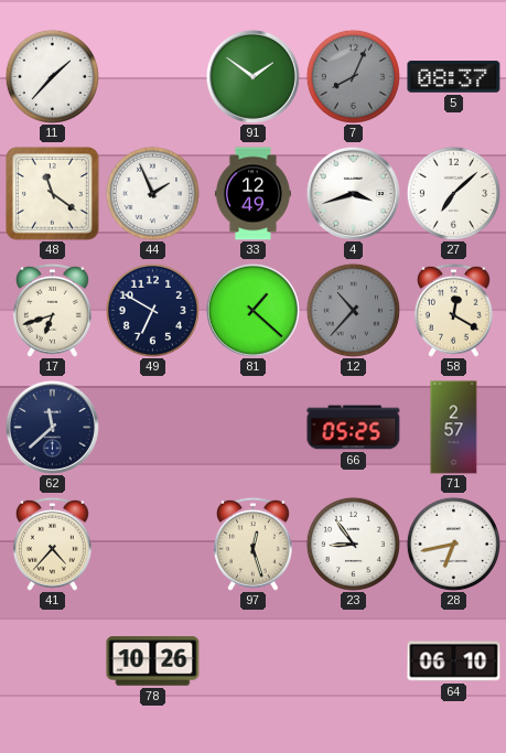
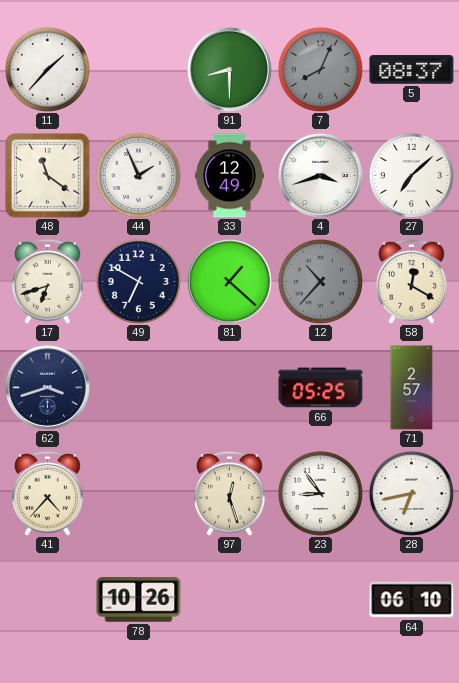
91: 1:51 -> 8:30 (229, 69)
62: 11:38 -> 3:42 (47, 387)
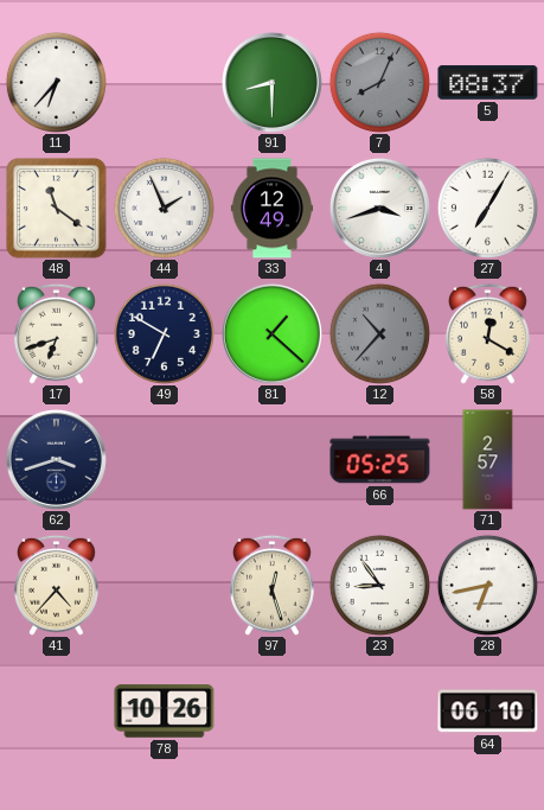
11: 1:37 -> 6:37 (56, 82)
27: 7:08 -> 7:05 (487, 208)
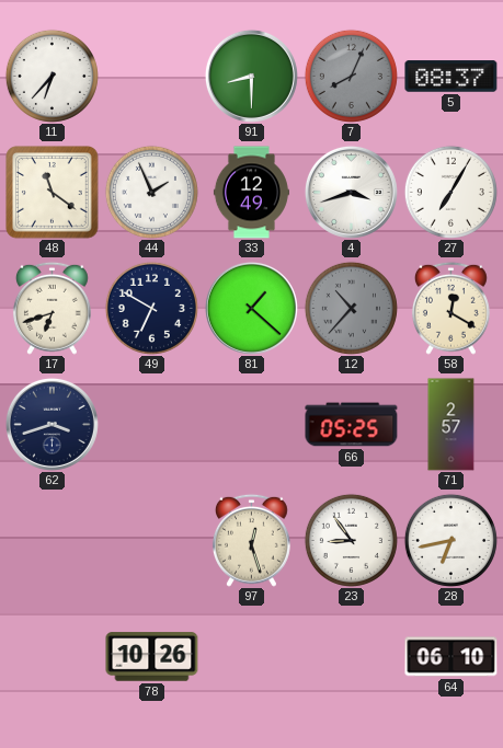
41: 4:37 -> none (56, 585)
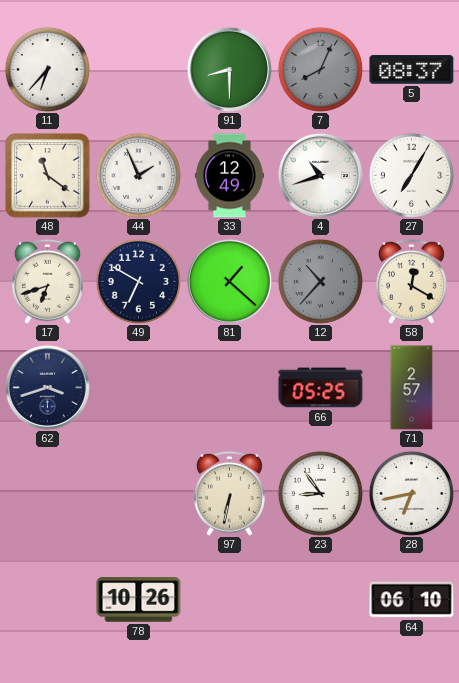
4: 3:42 -> 10:42 (320, 175)
97: 12:27 -> 6:32 (229, 493)
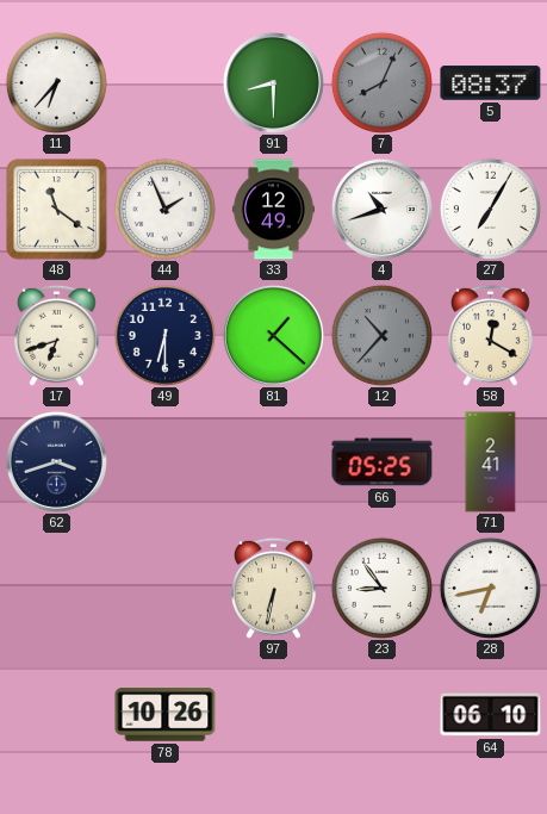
49: 6:50 -> 6:30 (164, 335)
71: 2:57 -> 2:41 (491, 462)
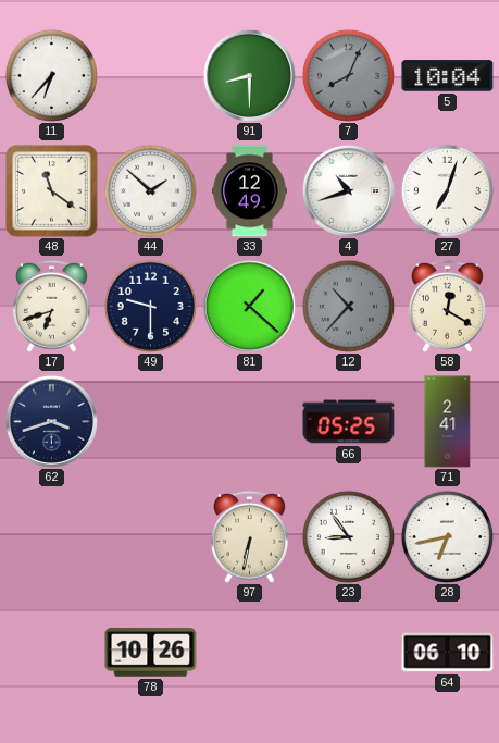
5: 08:37 -> 10:04 (448, 76)
44: 1:56 -> 1:52 (150, 190)
27: 7:05 -> 7:03 (447, 190)
49: 6:30 -> 9:30 (150, 306)
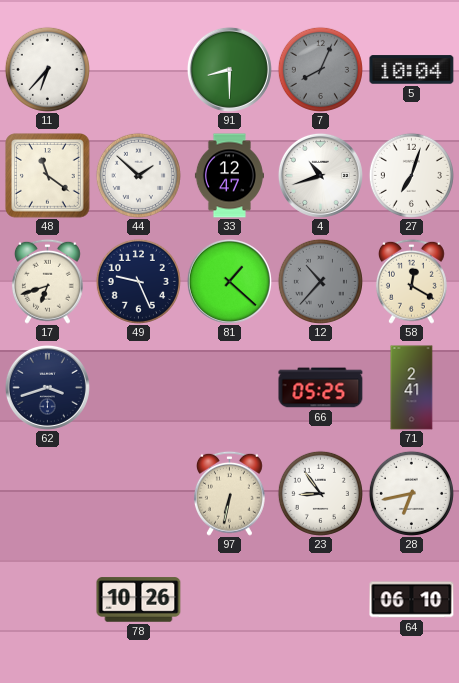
33: 12:49 -> 12:47 (229, 176)
49: 9:30 -> 9:26 (138, 281)
